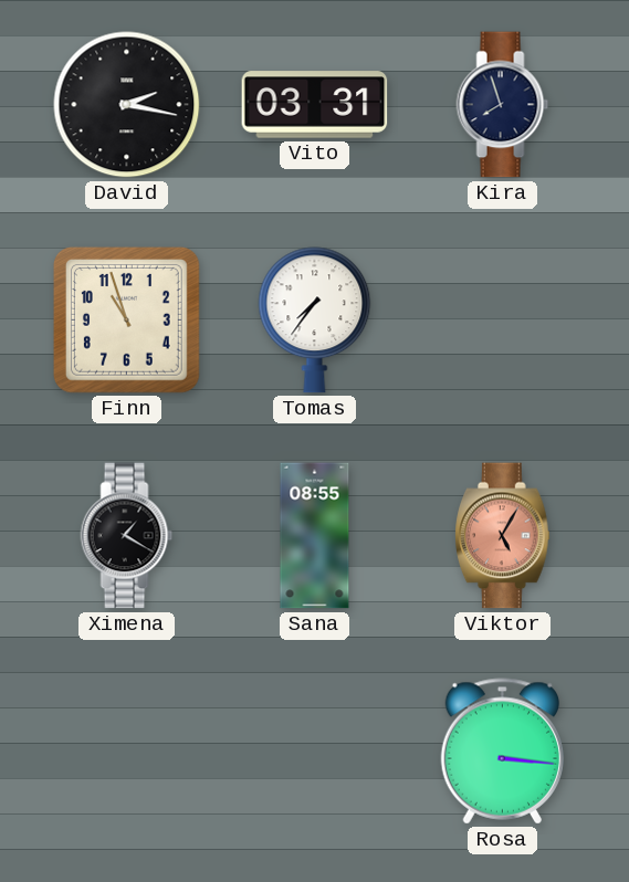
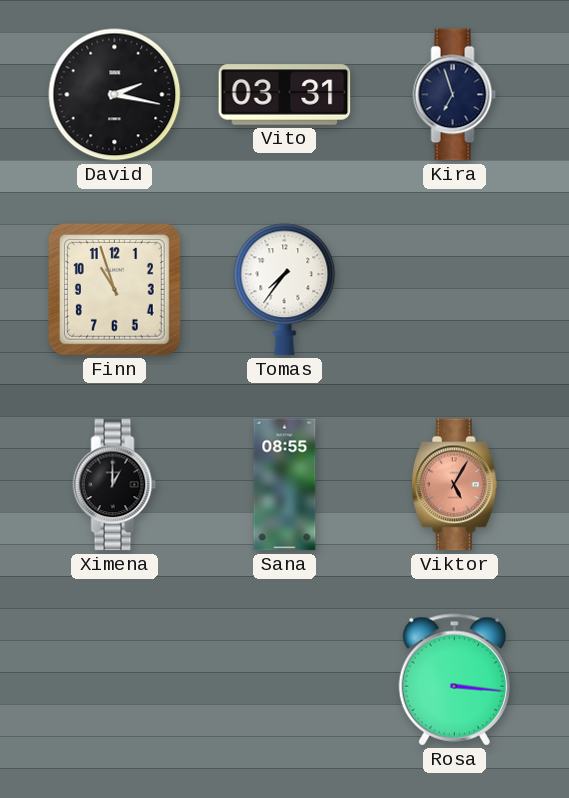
Kira: 7:57 -> 6:57 (455, 95)
Ximena: 1:20 -> 1:00 (115, 485)
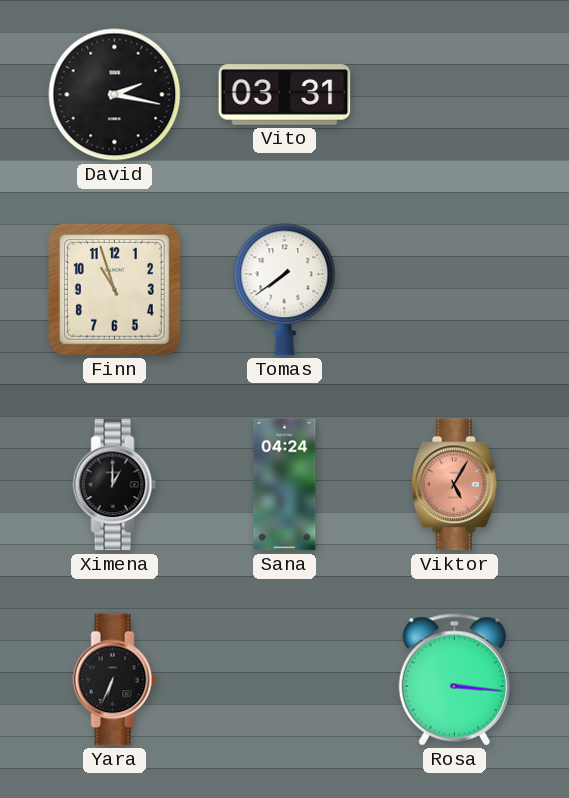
Kira: 6:57 -> none (455, 95)
Tomas: 7:36 -> 7:39 (285, 290)
Sana: 08:55 -> 04:24 (285, 485)
Yara: none -> 6:34 (115, 680)
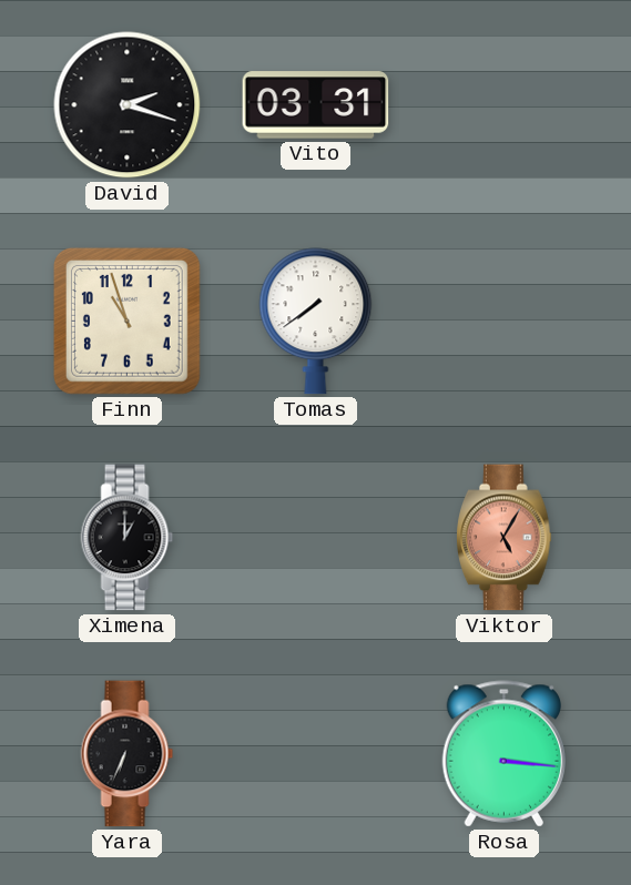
David: 2:17 -> 2:18 (128, 105)
Sana: 04:24 -> none (285, 485)
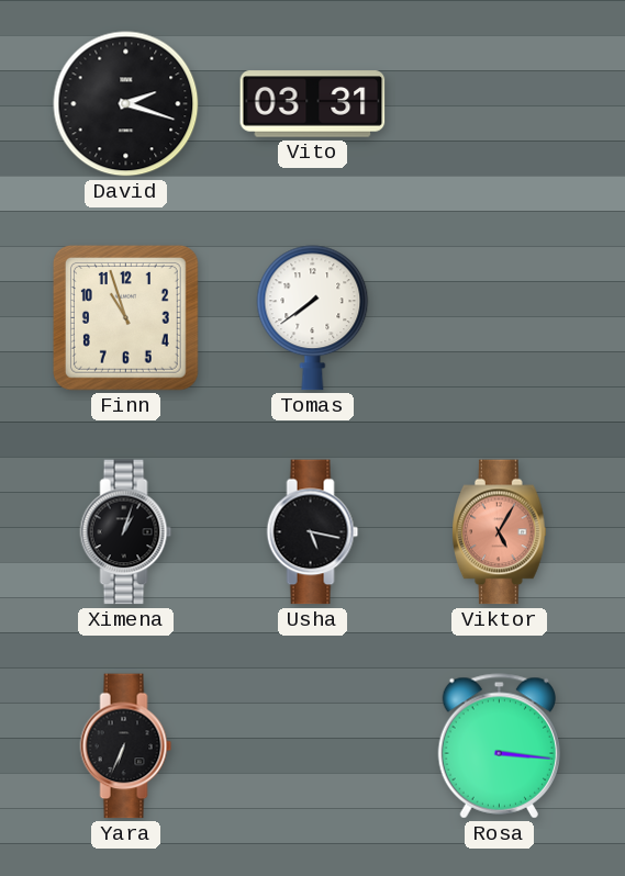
Ximena: 1:00 -> 1:03 (126, 532)
Usha: none -> 5:17 (313, 532)
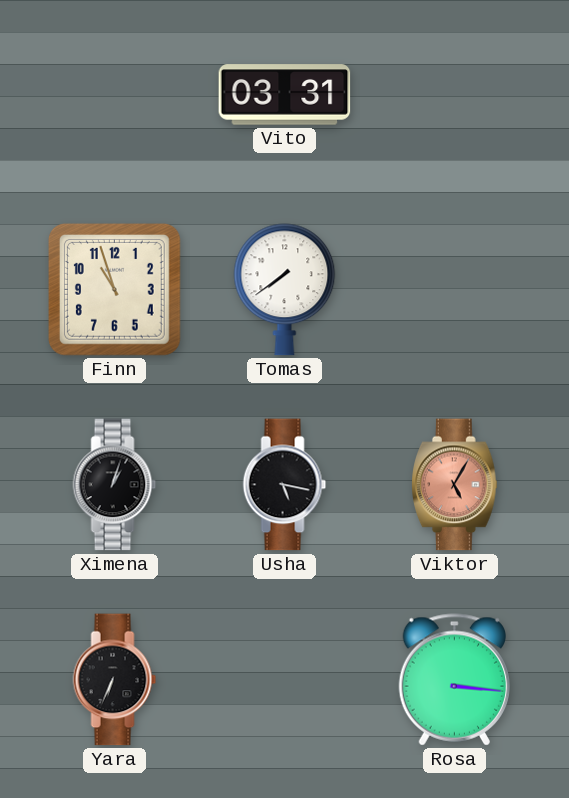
David: 2:18 -> none (126, 104)
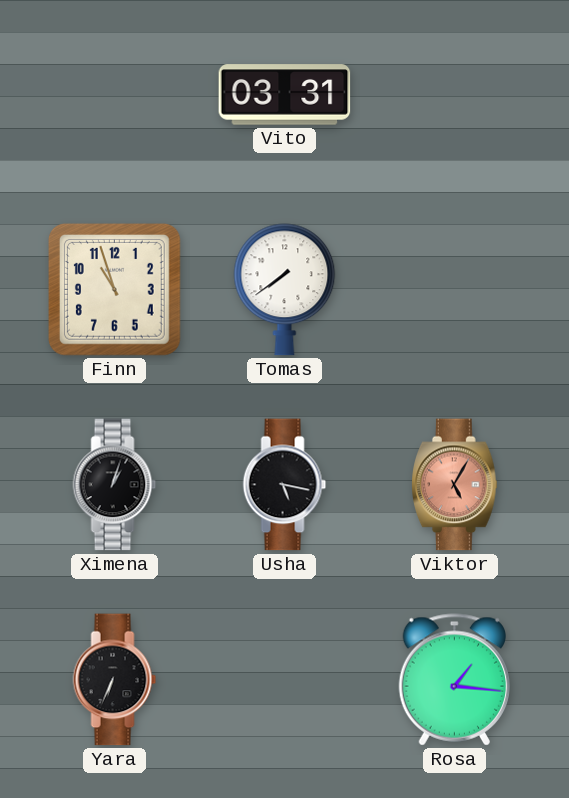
Rosa: 3:16 -> 1:16 (454, 680)
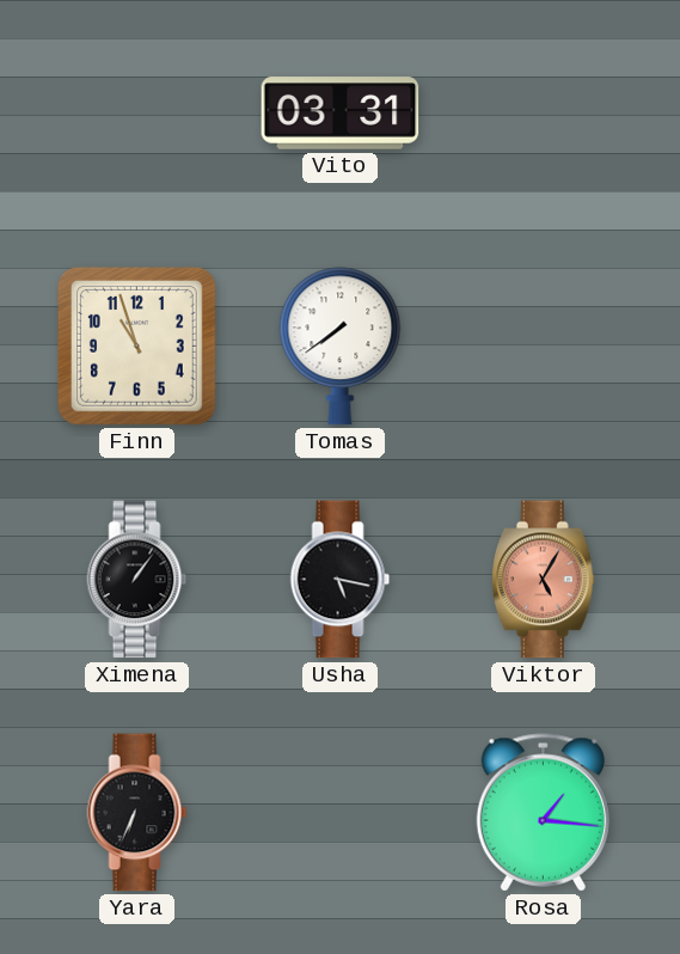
Ximena: 1:03 -> 1:06 (137, 580)
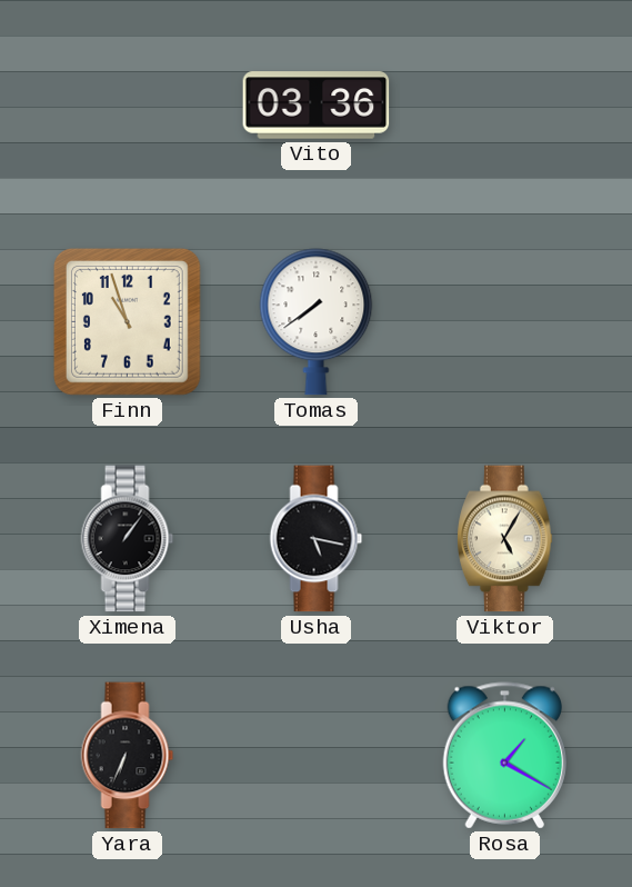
Vito: 03:31 -> 03:36 (317, 106)
Viktor dial: salmon -> cream (505, 539)
Rosa: 1:16 -> 1:20 (504, 756)
